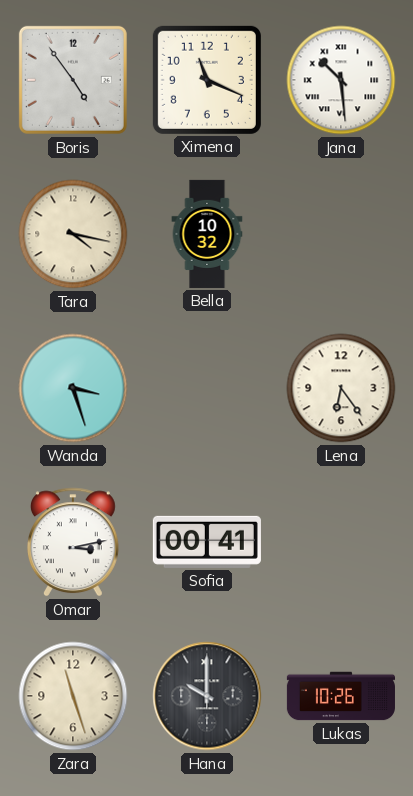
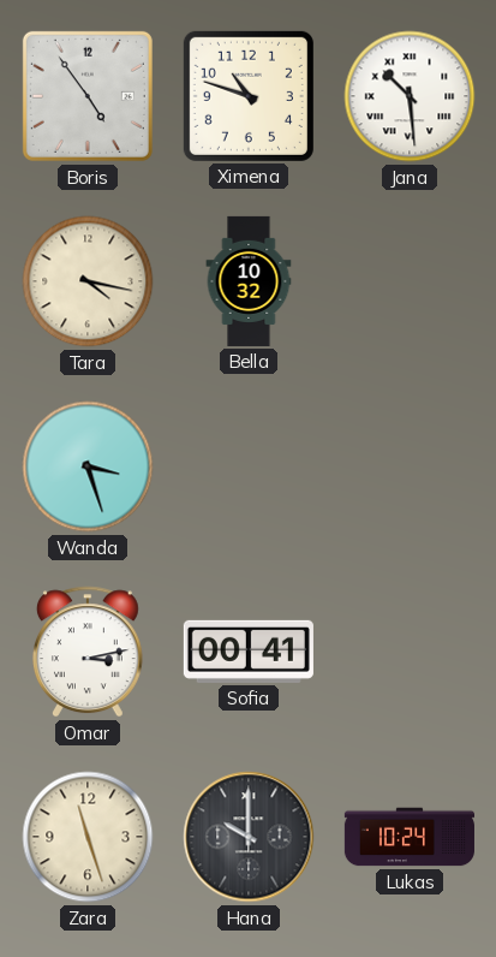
Ximena: 11:19 -> 10:48 (249, 96)
Lena: 6:24 -> none (341, 388)
Lukas: 10:26 -> 10:24 (410, 837)
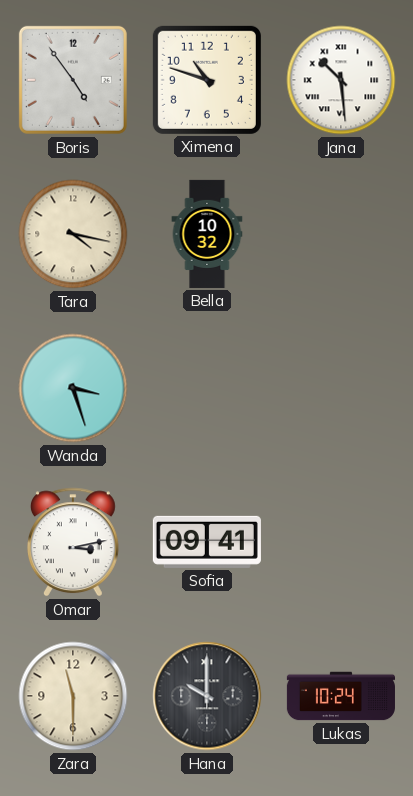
Sofia: 00:41 -> 09:41 (207, 542)
Zara: 11:27 -> 11:30 (73, 696)
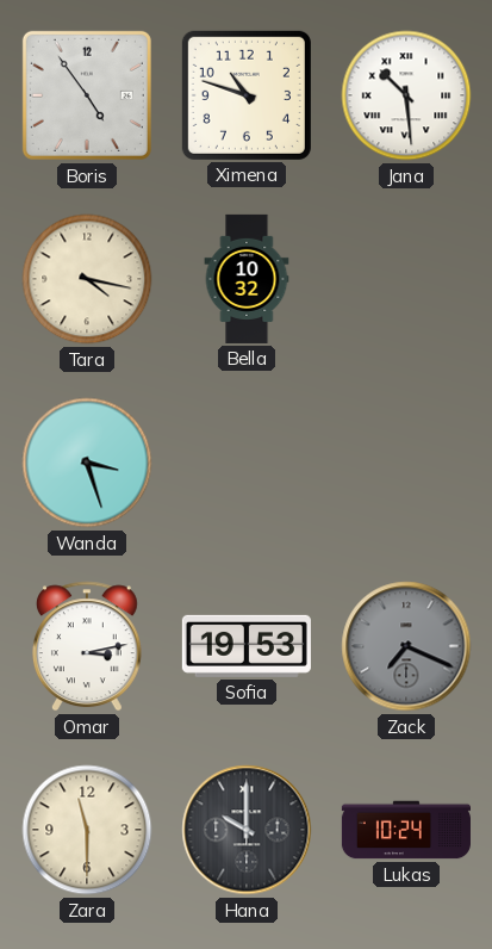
Sofia: 09:41 -> 19:53 (247, 646)
Zack: none -> 7:19 (406, 646)
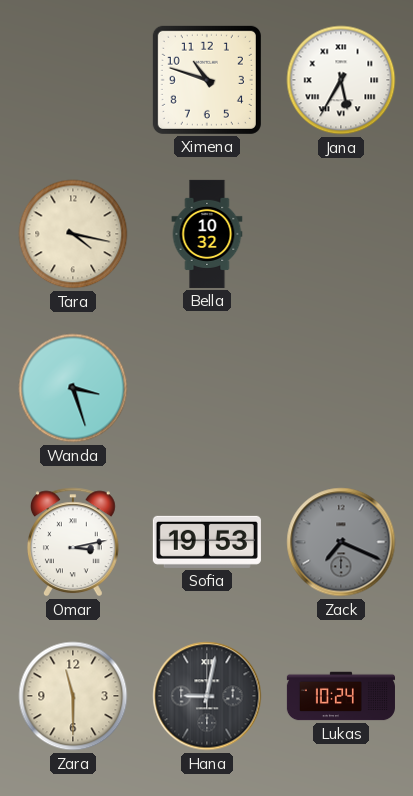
Boris: 4:54 -> none (87, 95)
Jana: 10:29 -> 5:35 (341, 80)
Hana: 10:00 -> 9:02 (207, 696)
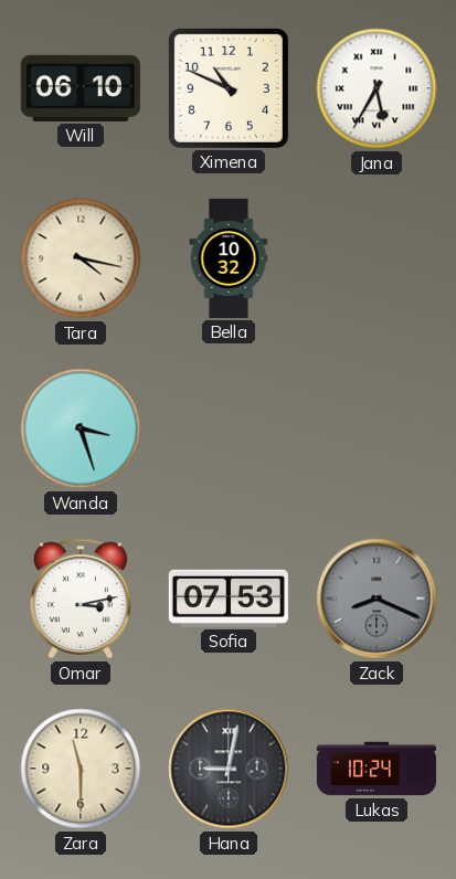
Will: none -> 06:10 (81, 88)
Ximena: 10:48 -> 10:49 (229, 88)
Sofia: 19:53 -> 07:53 (229, 599)
Zack: 7:19 -> 8:19 (377, 599)
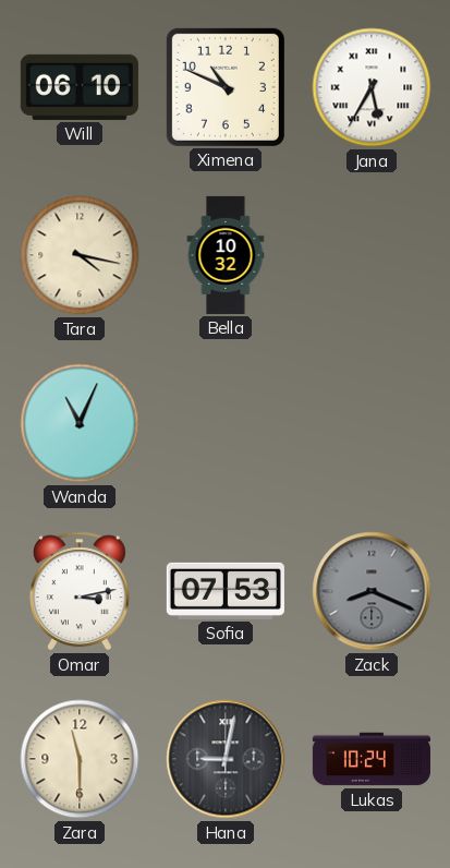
Wanda: 3:27 -> 11:04 (80, 423)
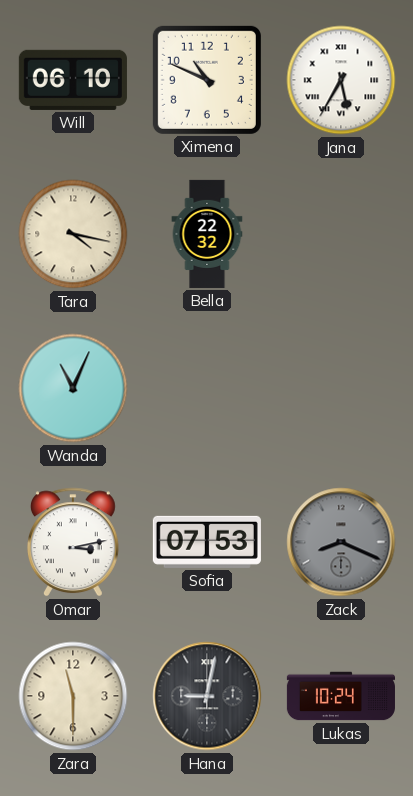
Bella: 10:32 -> 22:32 (207, 234)
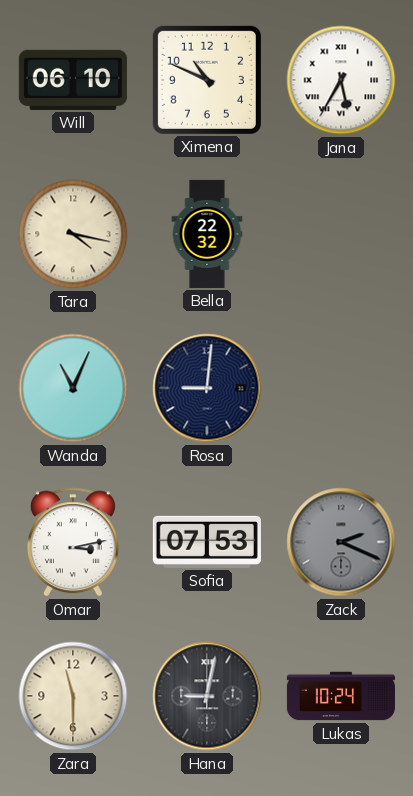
Rosa: none -> 9:01 (207, 388)
Zack: 8:19 -> 2:19 (341, 542)
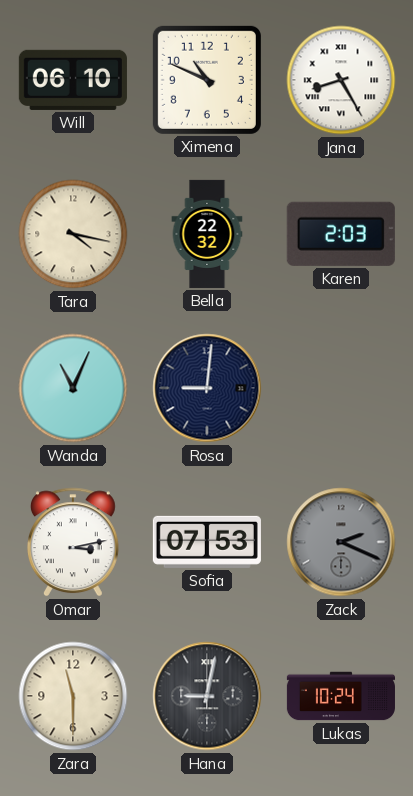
Jana: 5:35 -> 8:25 (341, 80)
Karen: none -> 2:03 (341, 234)
